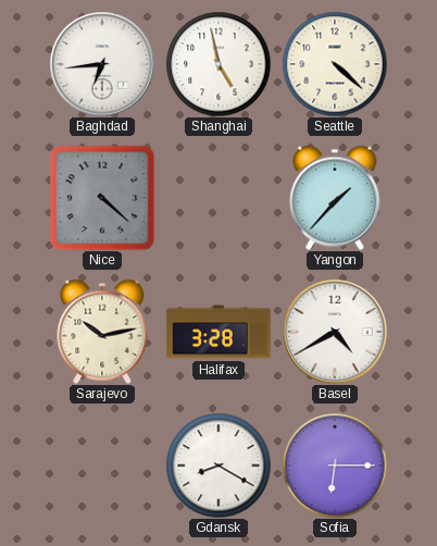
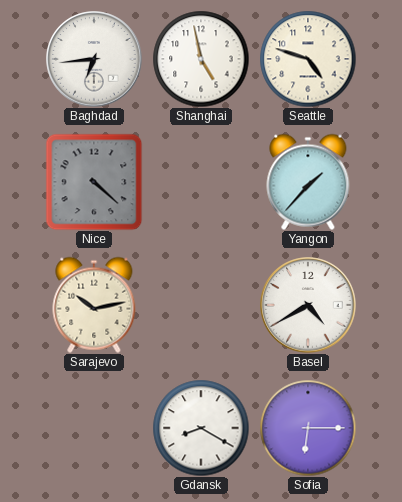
Seattle: 4:22 -> 4:48 (308, 59)
Halifax: 3:28 -> none (218, 332)
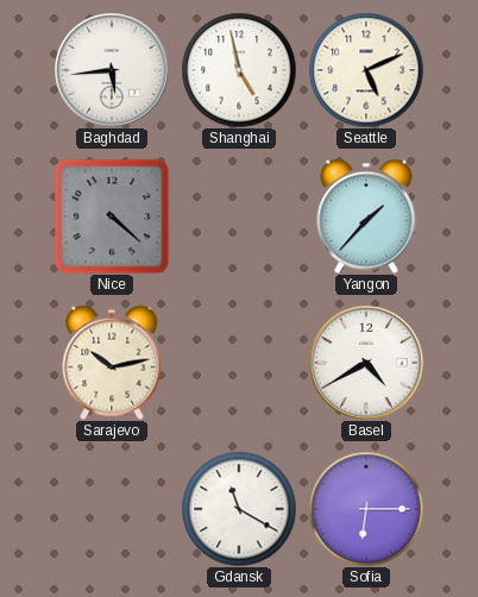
Baghdad: 6:44 -> 5:44 (112, 70)
Seattle: 4:48 -> 5:11 (366, 70)
Gdansk: 8:20 -> 11:20 (239, 509)
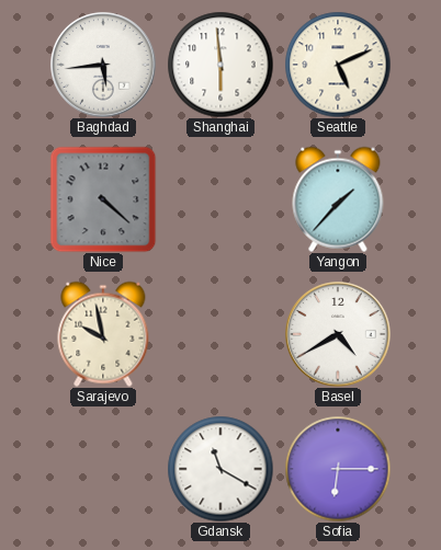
Shanghai: 4:58 -> 5:59 (220, 65)
Sarajevo: 10:13 -> 9:58 (103, 334)
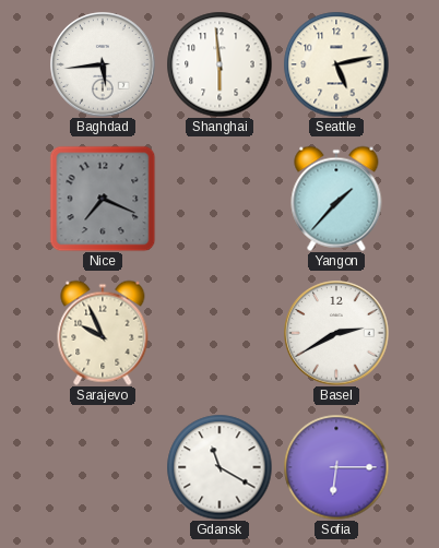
Seattle: 5:11 -> 5:13 (336, 64)
Nice: 4:22 -> 7:19 (103, 199)
Sarajevo: 9:58 -> 9:56 (103, 333)
Basel: 4:40 -> 2:40 (336, 333)
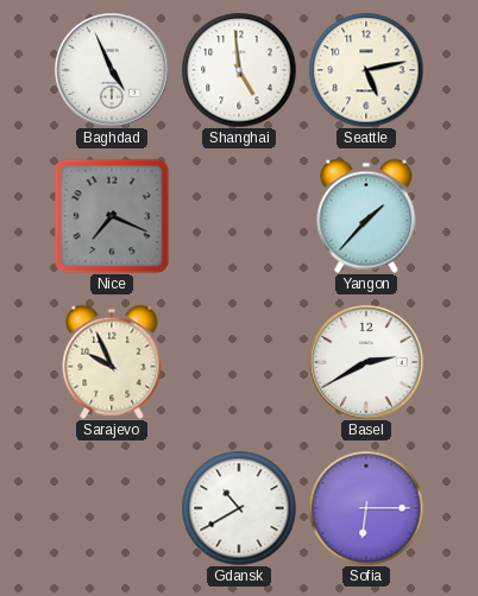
Baghdad: 5:44 -> 4:56 (112, 70)
Shanghai: 5:59 -> 4:59 (239, 70)
Gdansk: 11:20 -> 10:40 (239, 508)
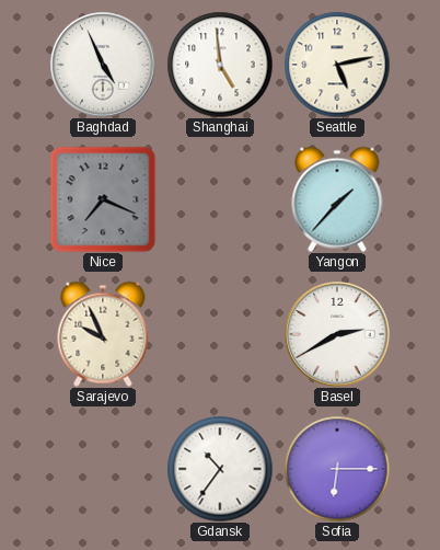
Gdansk: 10:40 -> 10:36 (220, 469)
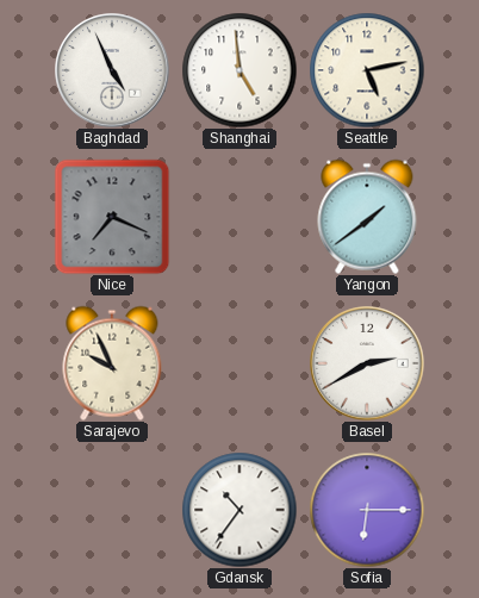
Yangon: 1:37 -> 1:39 (367, 217)
